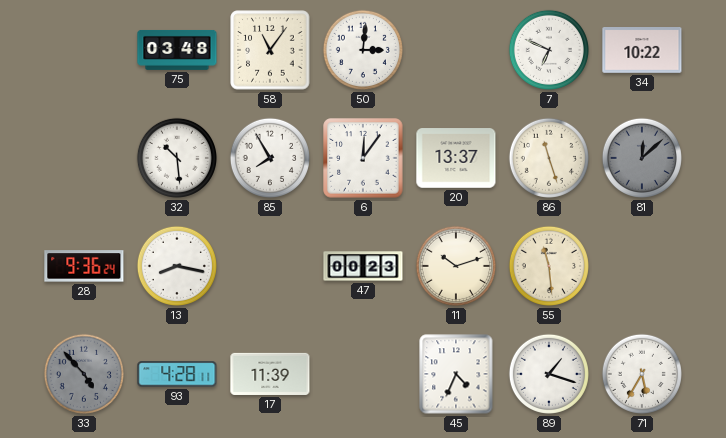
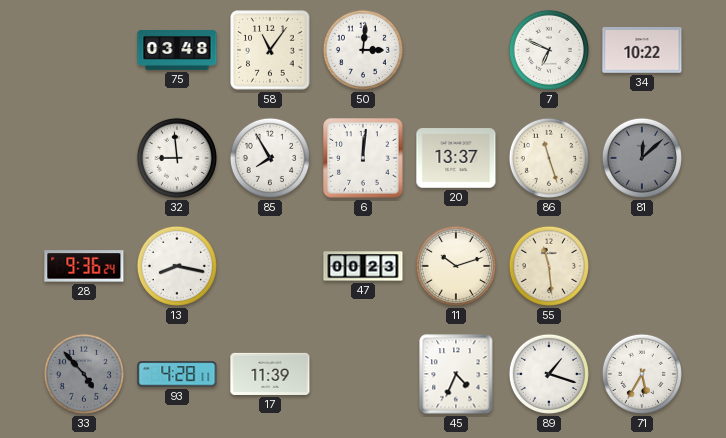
32: 10:29 -> 8:59 (177, 158)
6: 12:06 -> 12:01 (363, 158)
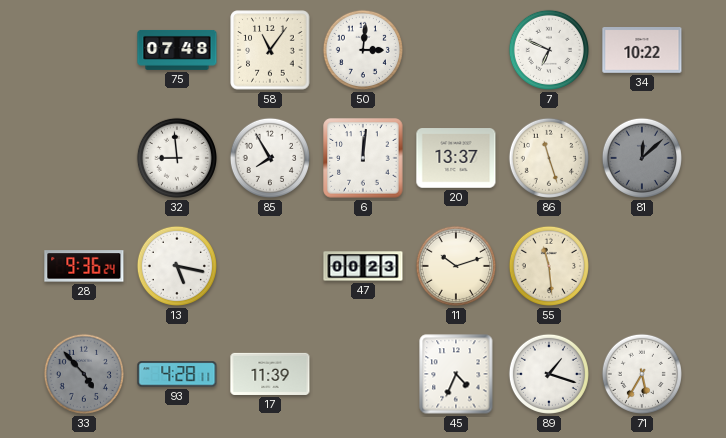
75: 03:48 -> 07:48 (177, 50)
13: 8:17 -> 5:17 (177, 266)
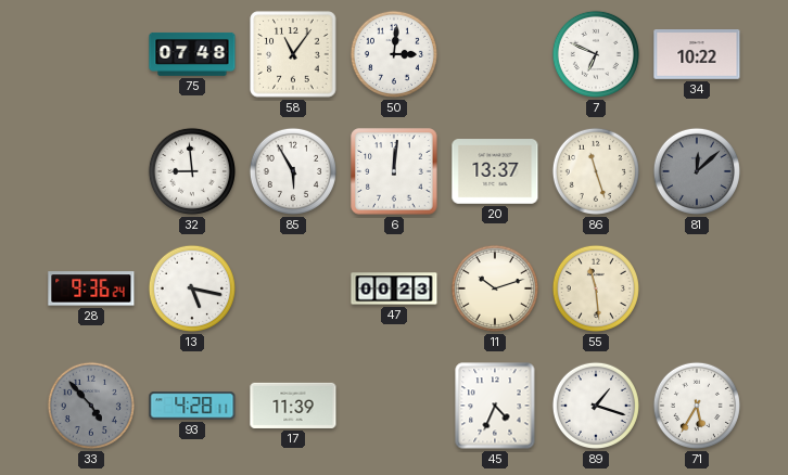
85: 7:55 -> 5:55 (293, 171)
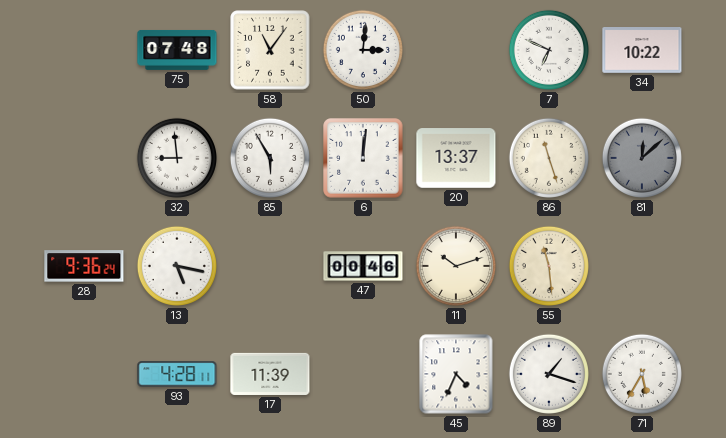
47: 00:23 -> 00:46 (363, 266)
33: 4:53 -> none (91, 406)
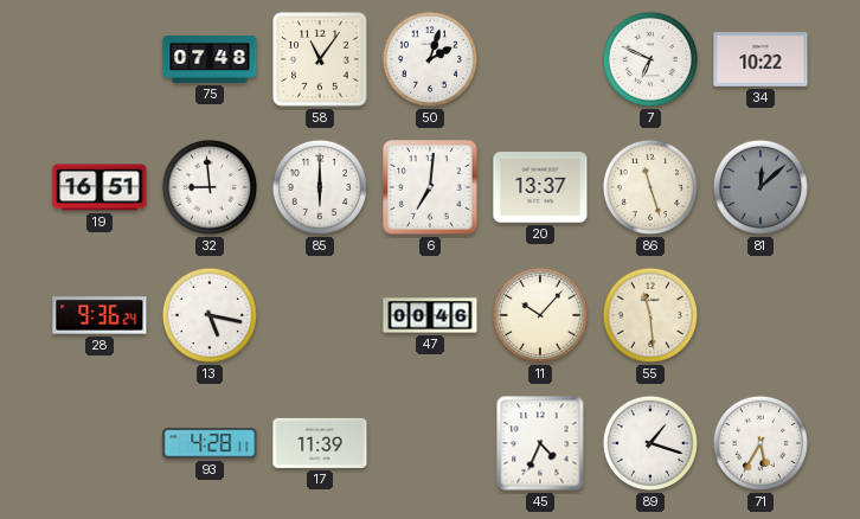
50: 3:01 -> 2:03 (430, 59)
19: none -> 16:51 (100, 187)
85: 5:55 -> 6:00 (320, 187)
6: 12:01 -> 7:01 (430, 187)
11: 10:12 -> 10:07 (540, 315)
